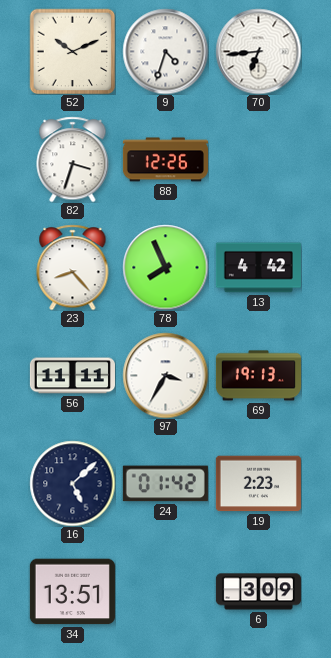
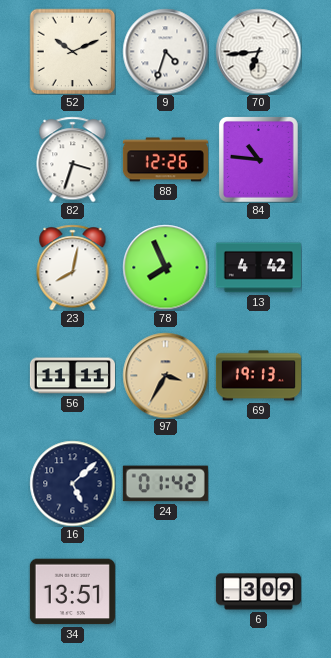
84: none -> 10:46 (258, 159)
23: 8:23 -> 8:02 (73, 267)
97 dial: white -> champagne (165, 375)
19: 2:23 -> none (258, 484)
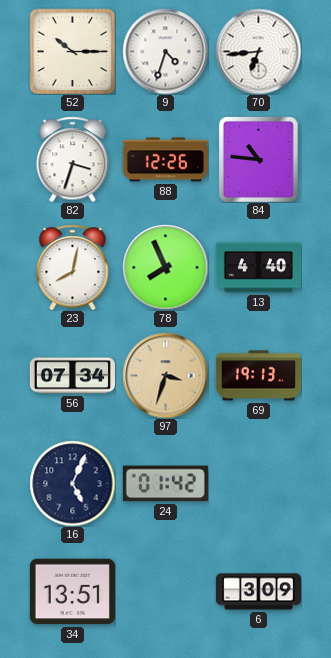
52: 10:11 -> 10:15 (72, 51)
13: 4:42 -> 4:40 (258, 268)
56: 11:11 -> 07:34 (72, 376)
97: 3:35 -> 3:33 (165, 375)
16: 5:08 -> 5:04 (72, 483)
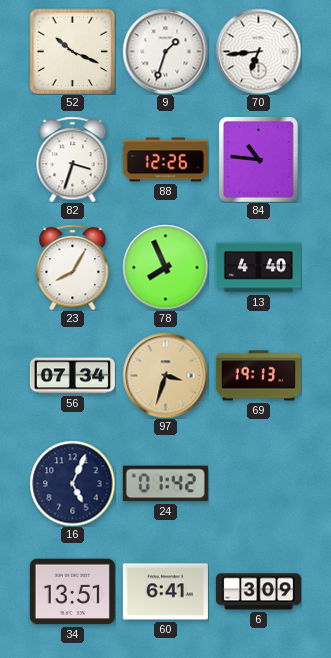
52: 10:15 -> 10:19 (72, 51)
9: 4:33 -> 1:33 (165, 51)
23: 8:02 -> 8:05 (73, 267)
60: none -> 6:41 (165, 592)
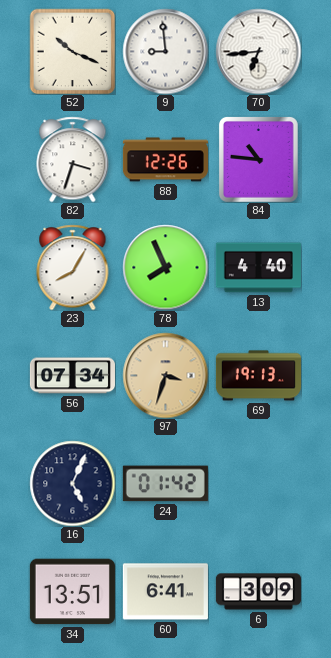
9: 1:33 -> 8:59 (165, 51)
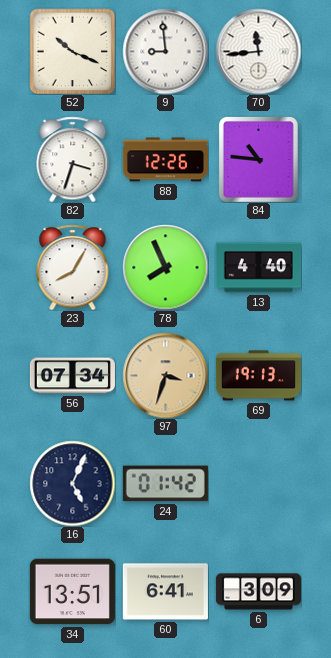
70: 6:44 -> 11:44 (258, 51)
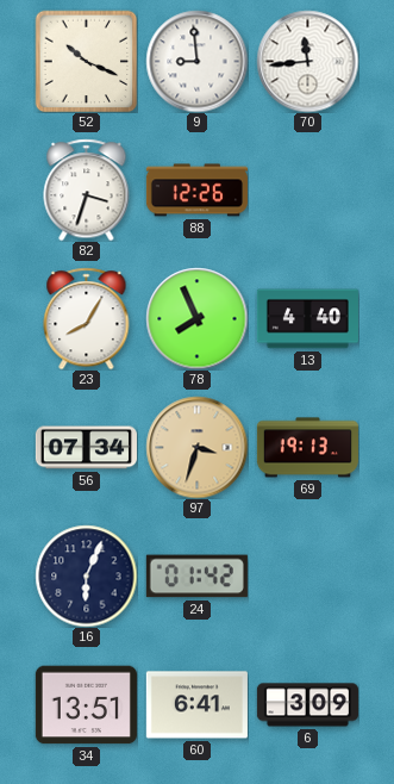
84: 10:46 -> none (258, 159)
16: 5:04 -> 6:04 (86, 575)
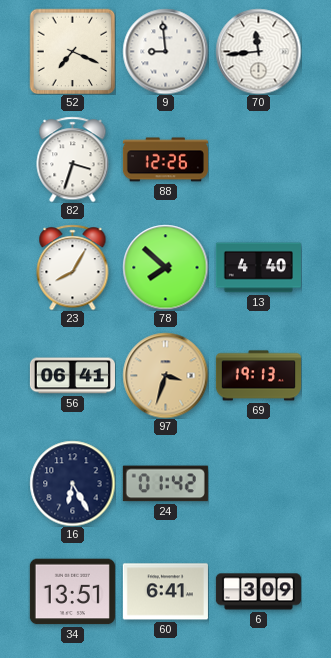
52: 10:19 -> 7:19 (72, 51)
78: 7:56 -> 7:52 (165, 267)
56: 07:34 -> 06:41 (72, 376)
16: 6:04 -> 6:25 (72, 483)
